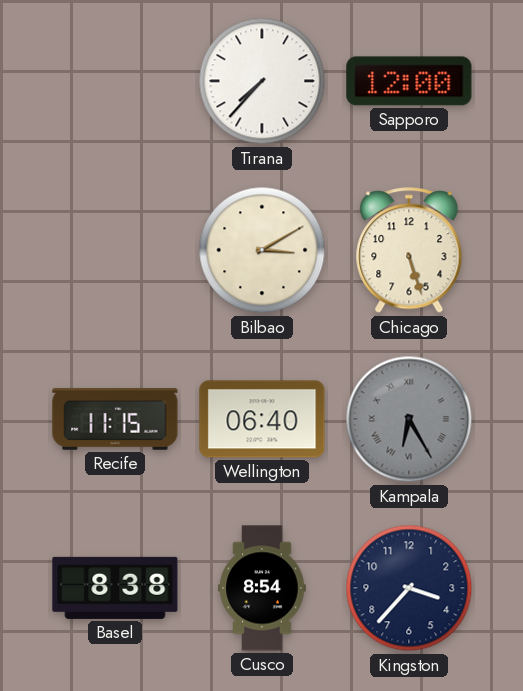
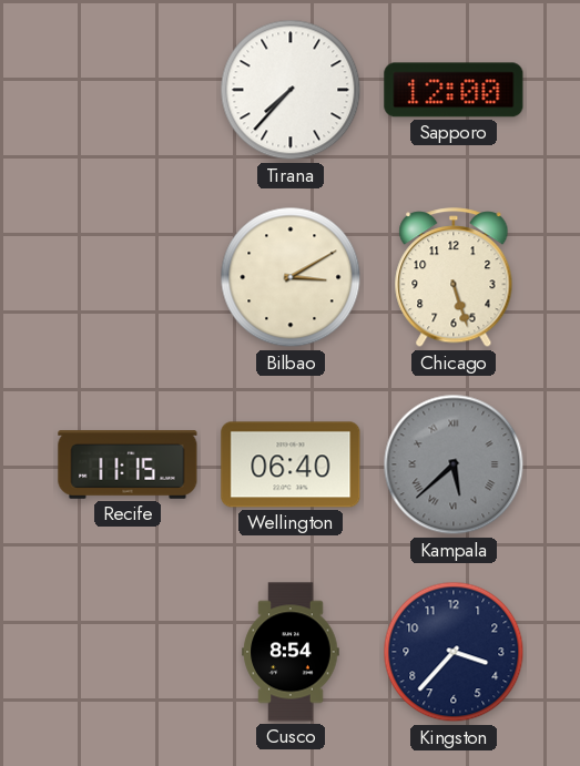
Kampala: 6:25 -> 5:38 (454, 464)
Basel: 8:38 -> none (115, 588)
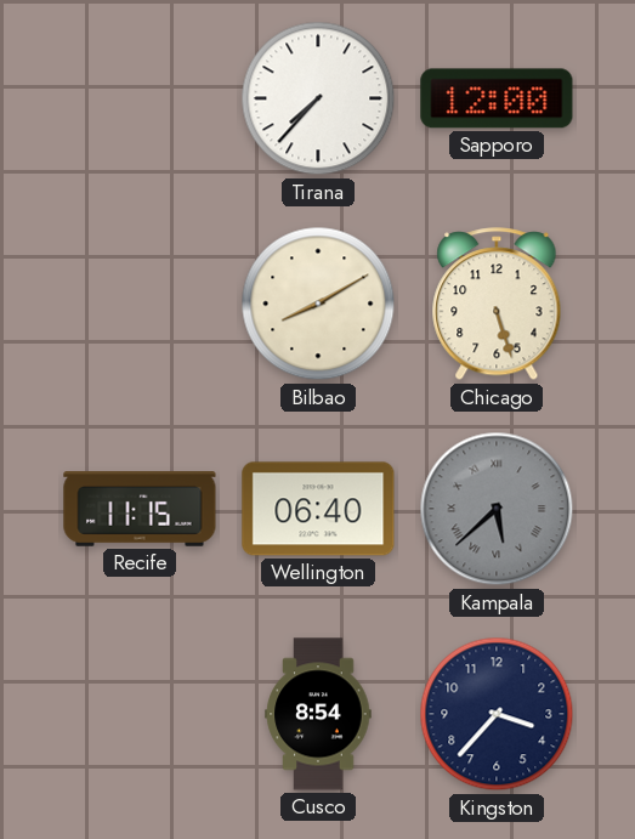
Bilbao: 3:10 -> 8:10 (318, 304)
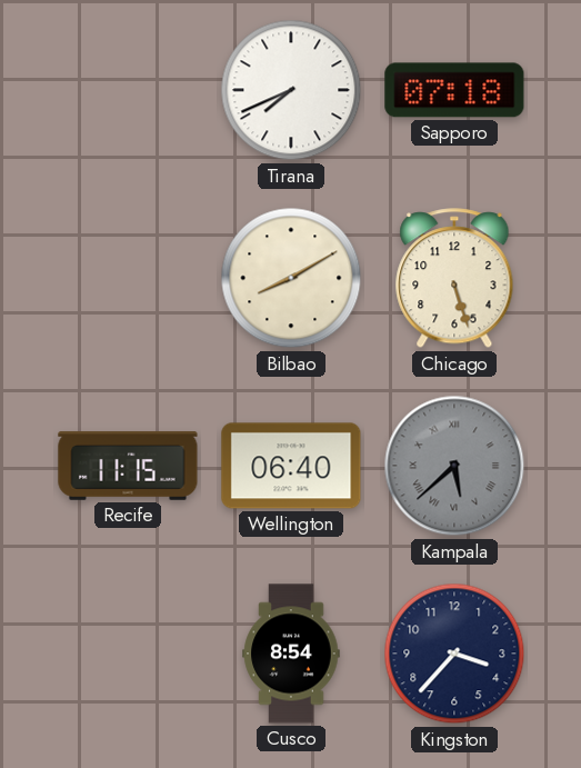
Tirana: 7:37 -> 7:41 (291, 90)
Sapporo: 12:00 -> 07:18 (454, 90)
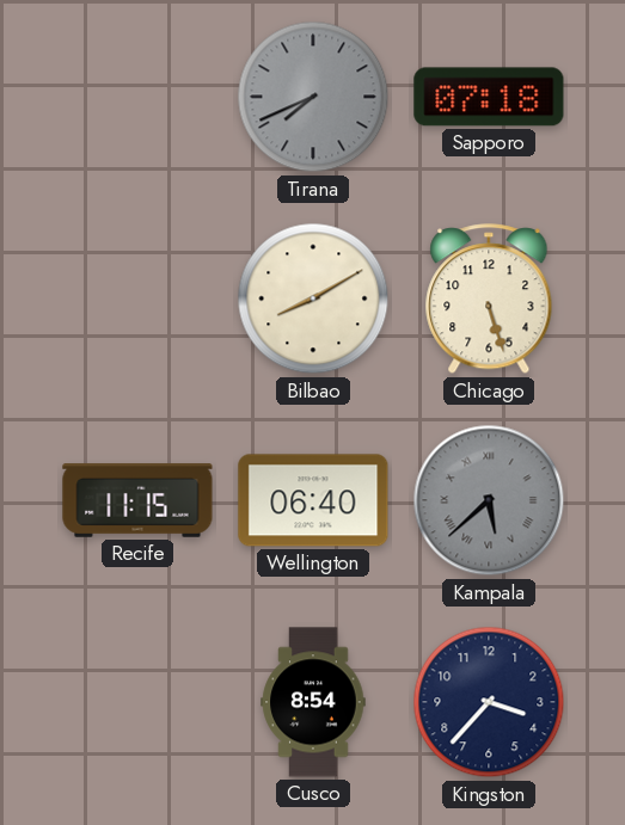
Tirana dial: white -> grey (313, 97)
